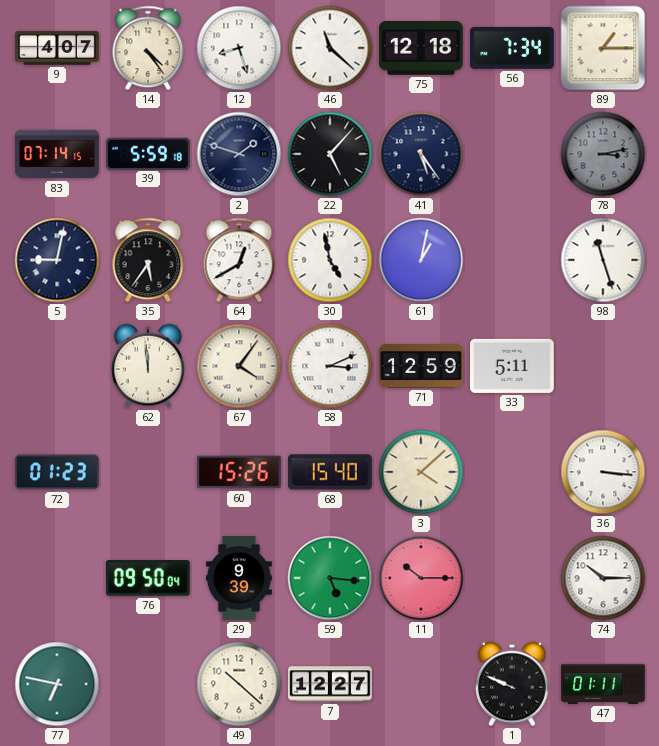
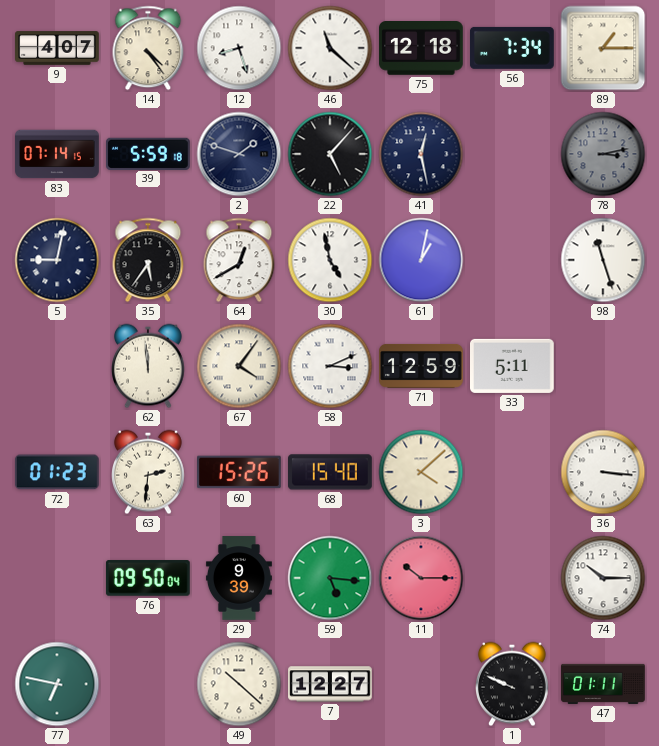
41: 5:24 -> 12:28 (421, 154)
63: none -> 2:31 (149, 472)
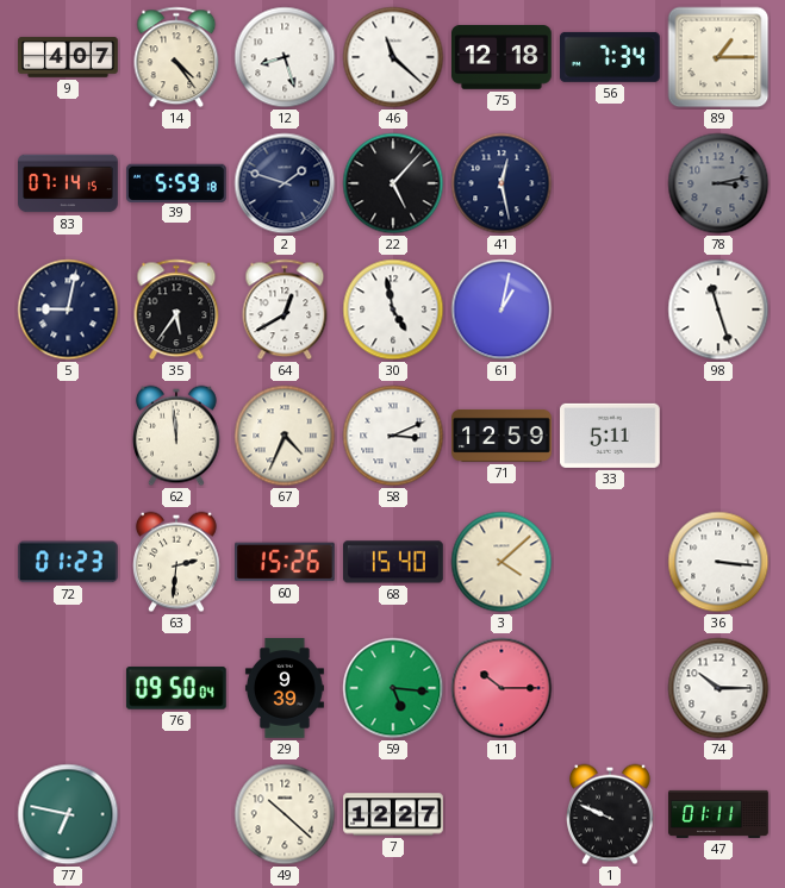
67: 4:06 -> 4:34 (285, 436)
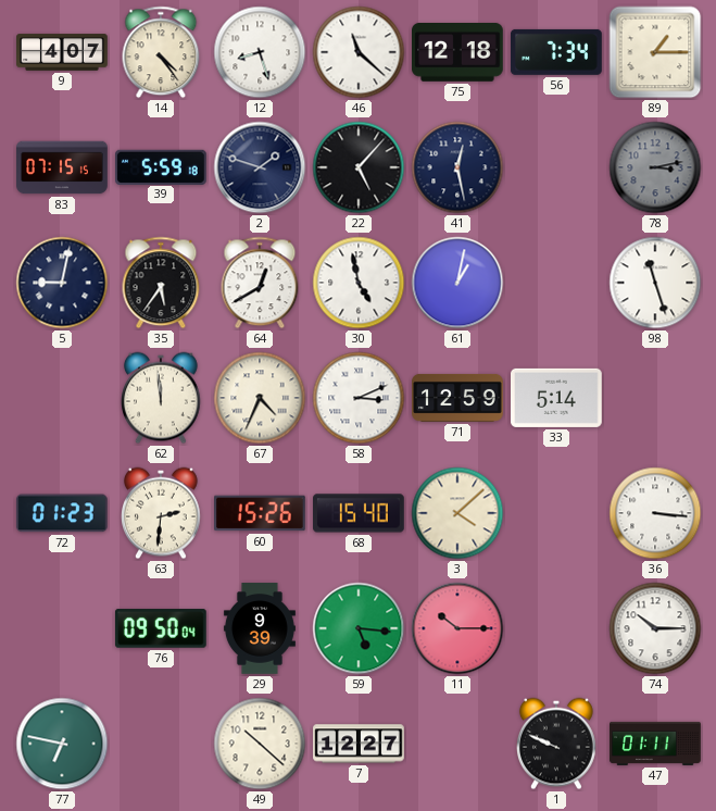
83: 07:14 -> 07:15 (62, 167)
33: 5:11 -> 5:14 (557, 398)
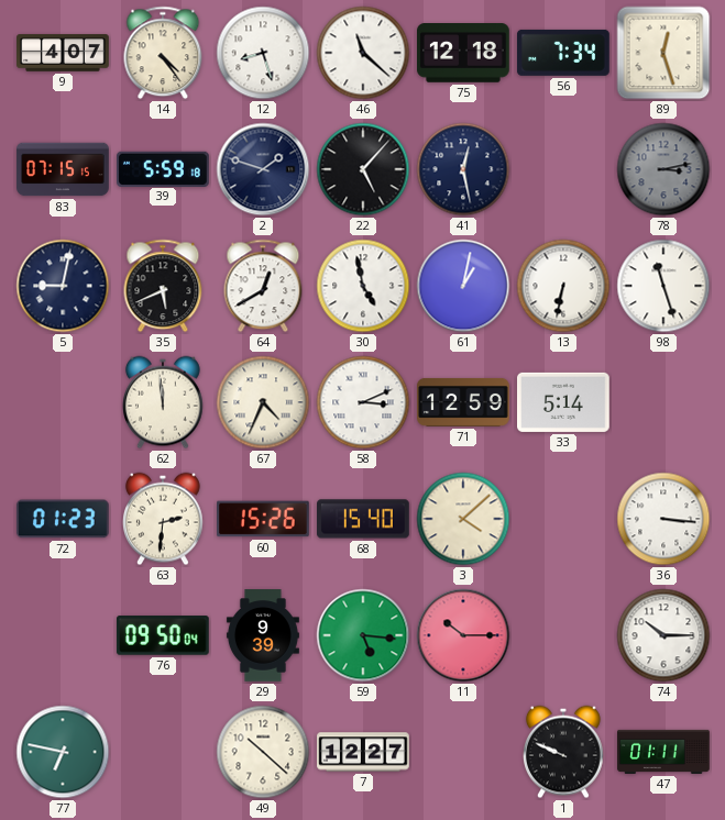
89: 1:15 -> 12:27 (663, 53)
35: 5:36 -> 5:41 (163, 286)
13: none -> 6:32 (563, 286)
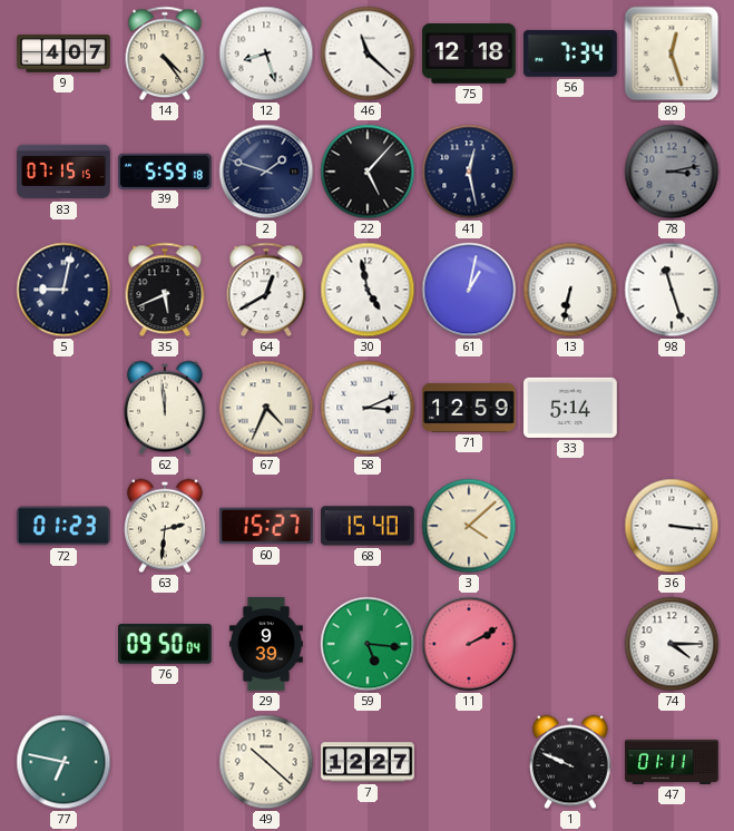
60: 15:26 -> 15:27 (267, 526)
11: 10:15 -> 2:10 (469, 644)
74: 10:15 -> 4:15 (672, 644)
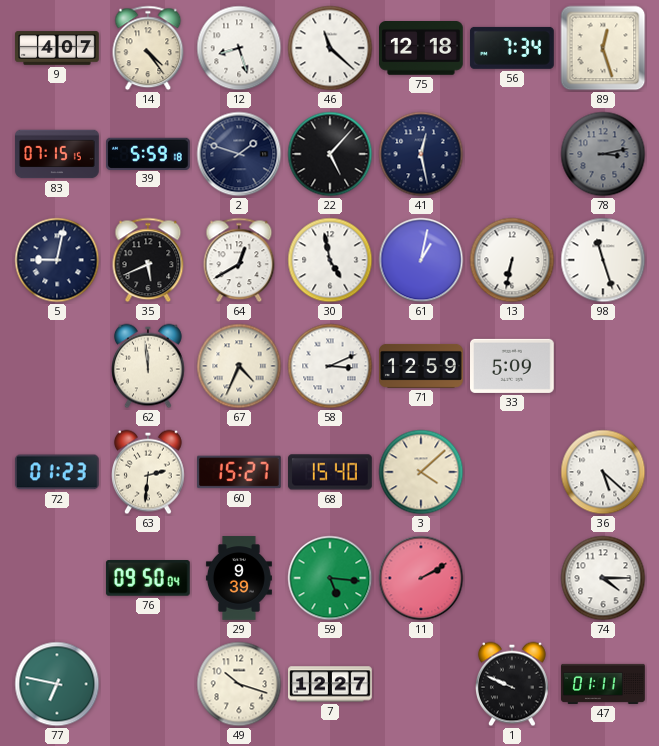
33: 5:14 -> 5:09 (513, 366)
36: 3:16 -> 5:22 (603, 472)
49: 10:22 -> 10:18 (239, 684)
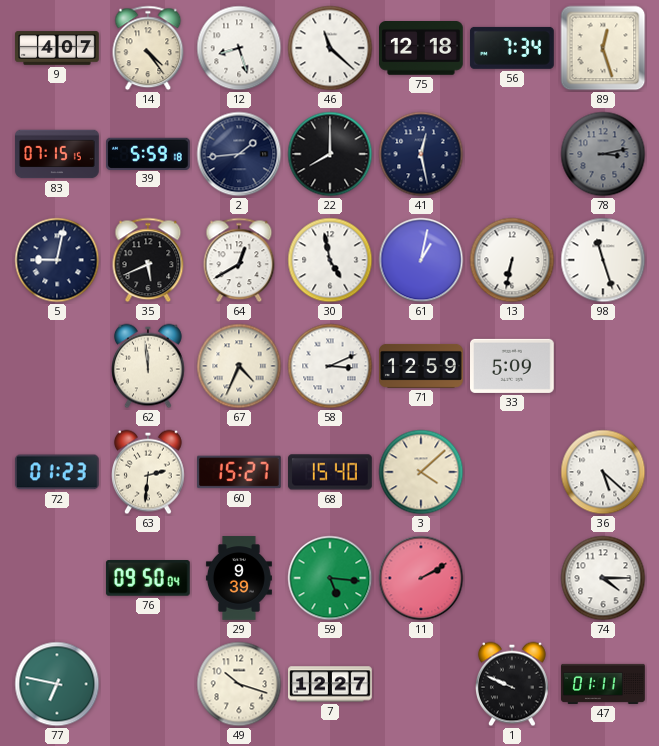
2: 1:48 -> 1:44 (239, 154)
22: 5:07 -> 8:00 (330, 154)
